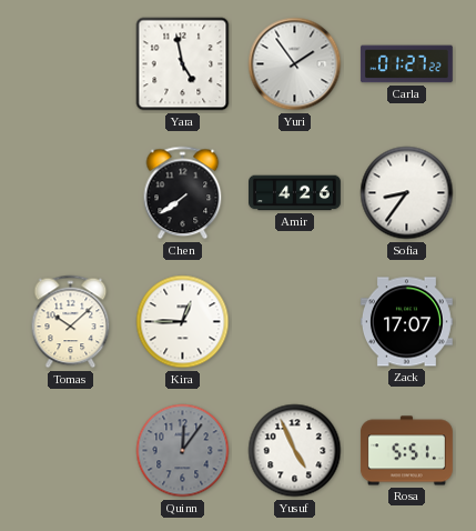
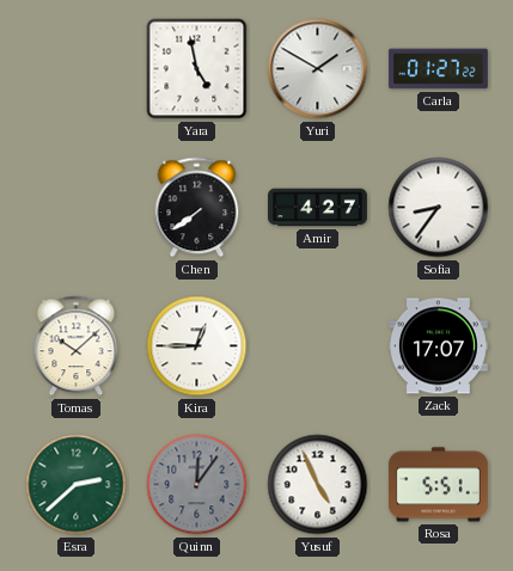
Yuri: 1:54 -> 1:50 (318, 69)
Amir: 4:26 -> 4:27 (318, 208)
Esra: none -> 2:38 (77, 485)
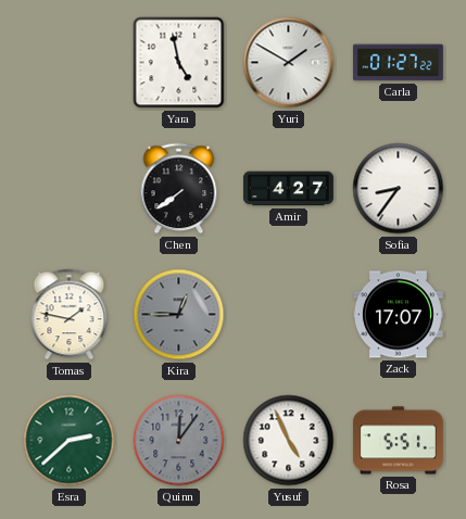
Tomas: 10:08 -> 1:47 (70, 315)
Kira dial: white -> grey (179, 315)
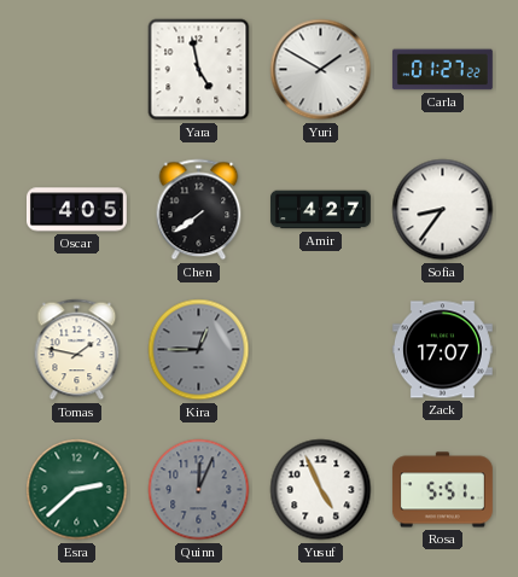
Oscar: none -> 4:05 (77, 210)
Quinn: 12:06 -> 12:04 (199, 490)
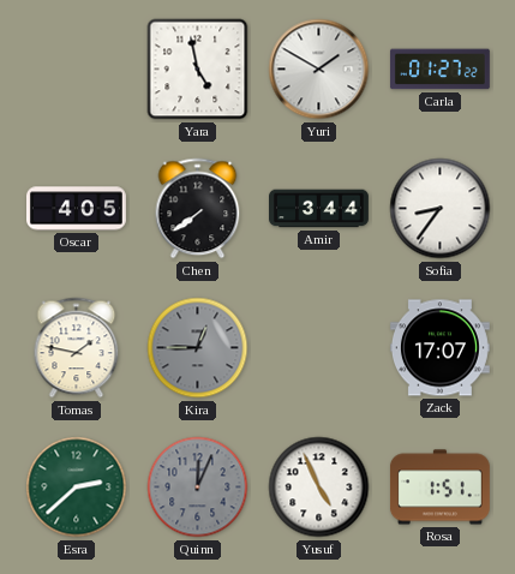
Amir: 4:27 -> 3:44 (319, 209)
Rosa: 5:51 -> 1:51 (439, 488)
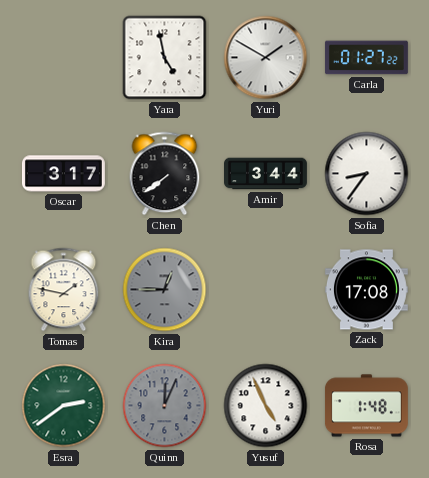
Oscar: 4:05 -> 3:17 (64, 174)
Zack: 17:07 -> 17:08 (366, 290)
Esra: 2:38 -> 2:39 (64, 406)
Rosa: 1:51 -> 1:48 (366, 406)
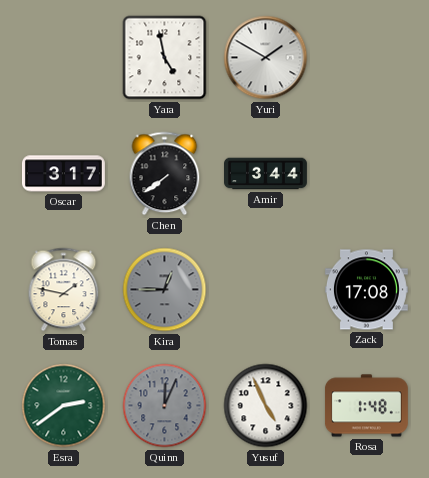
Carla: 01:27 -> none (366, 58)
Sofia: 8:36 -> none (367, 174)
